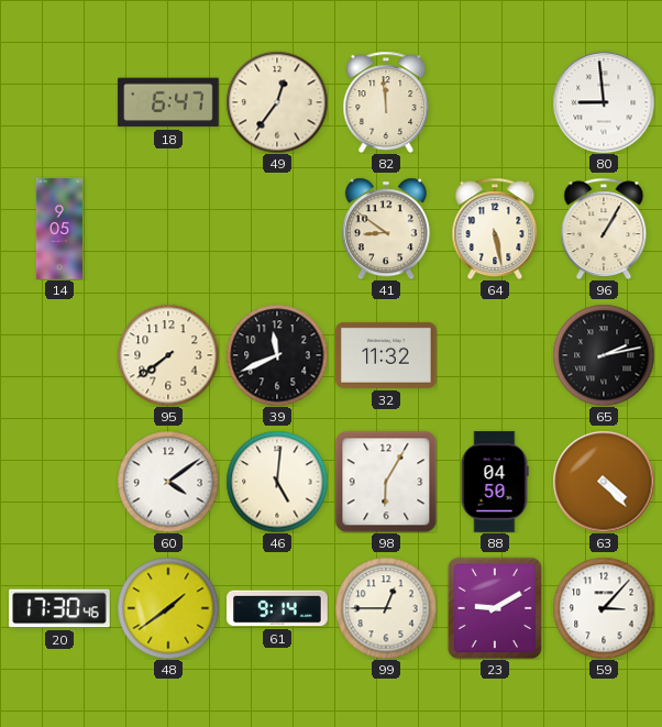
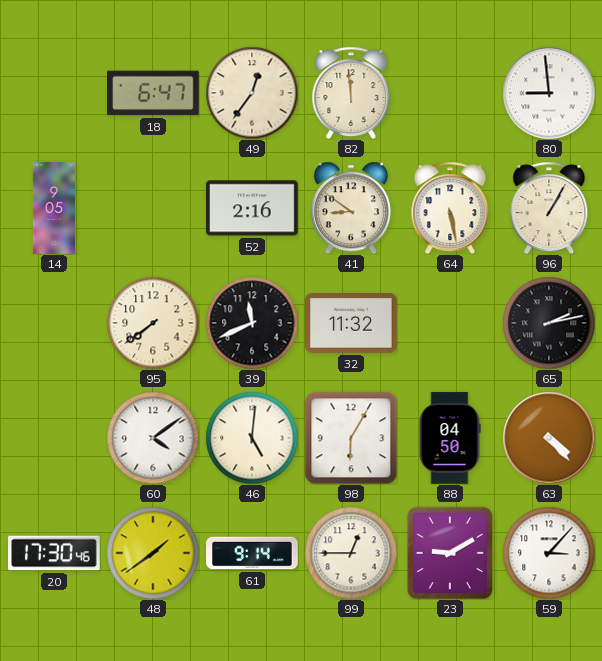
52: none -> 2:16 (252, 208)
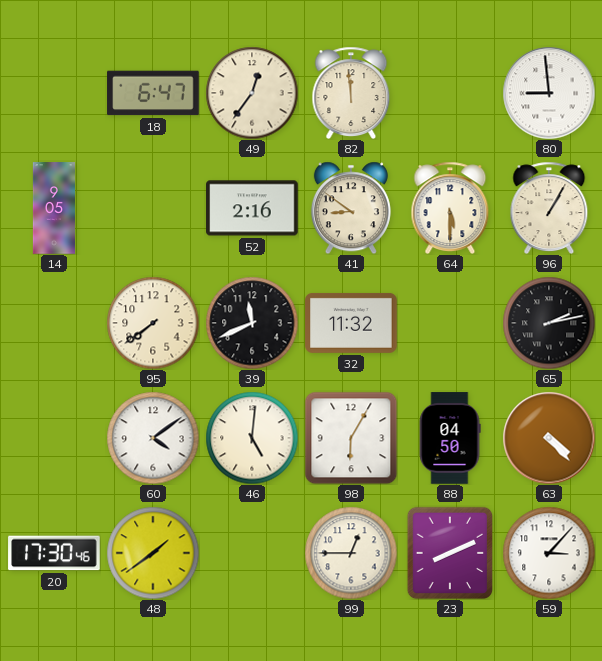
64: 5:28 -> 5:30 (450, 208)
61: 9:14 -> none (252, 553)
23: 9:10 -> 8:11 (450, 553)
